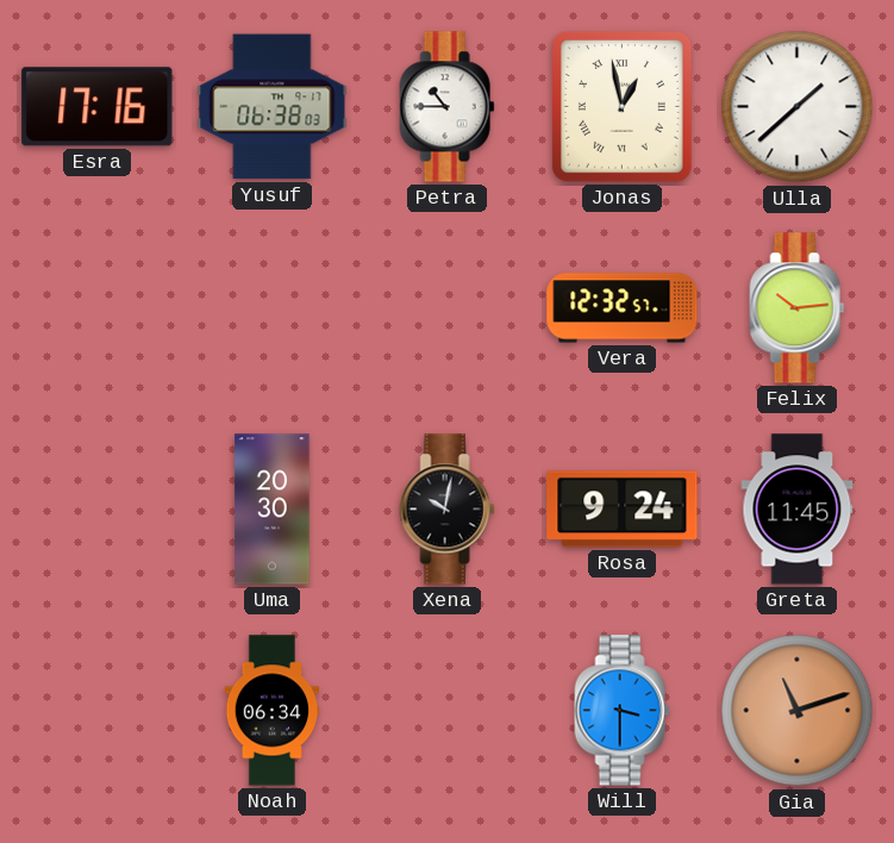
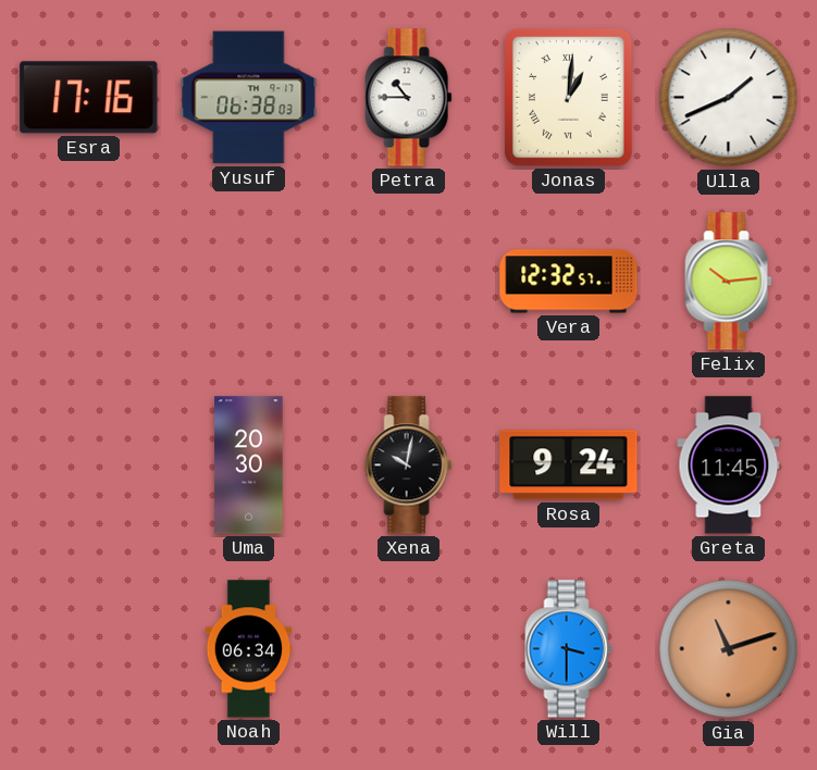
Jonas: 12:58 -> 1:01 (568, 98)
Ulla: 1:38 -> 1:41 (729, 98)
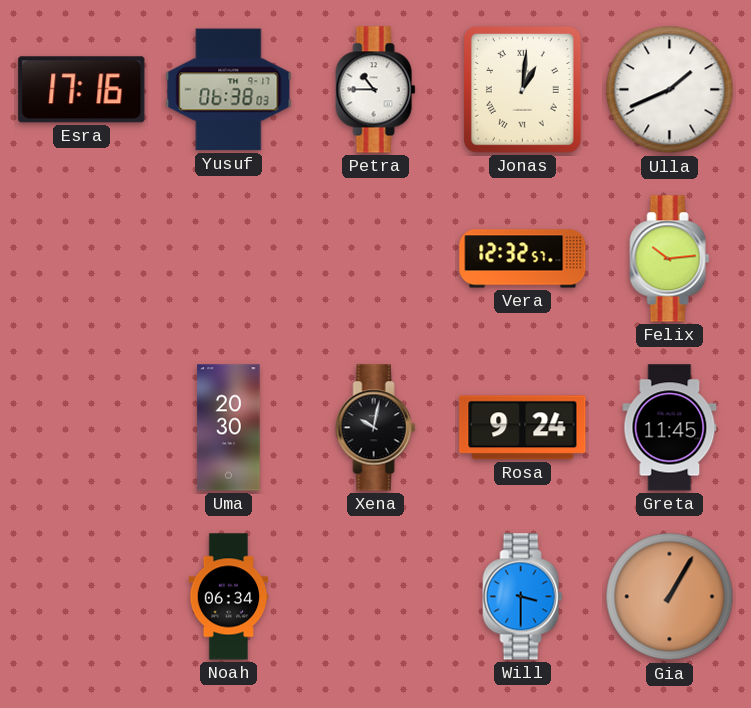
Gia: 11:12 -> 1:05 (670, 597)
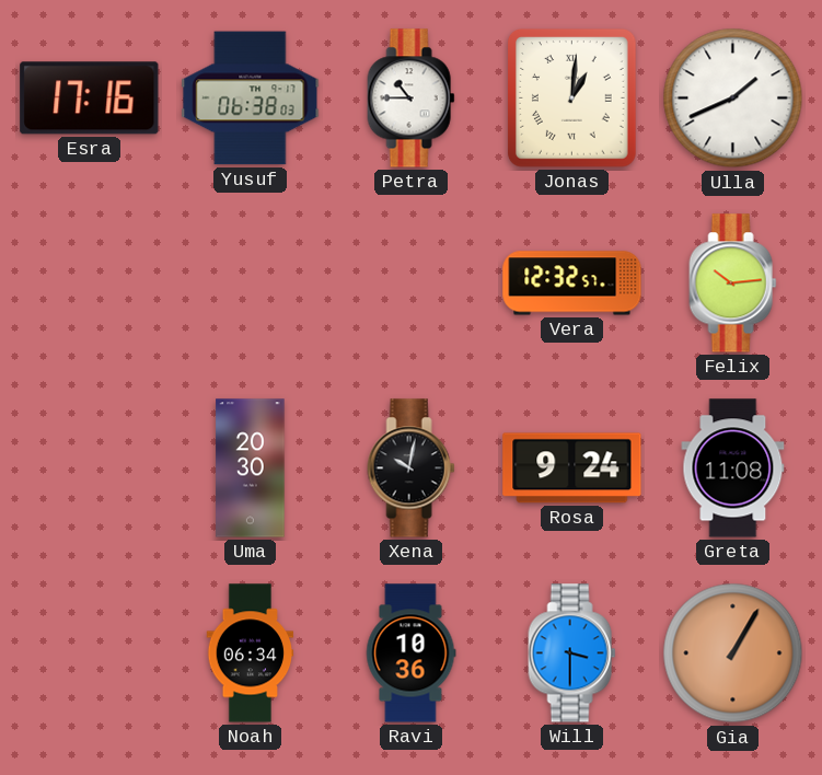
Greta: 11:45 -> 11:08 (733, 469)
Ravi: none -> 10:36 (410, 653)
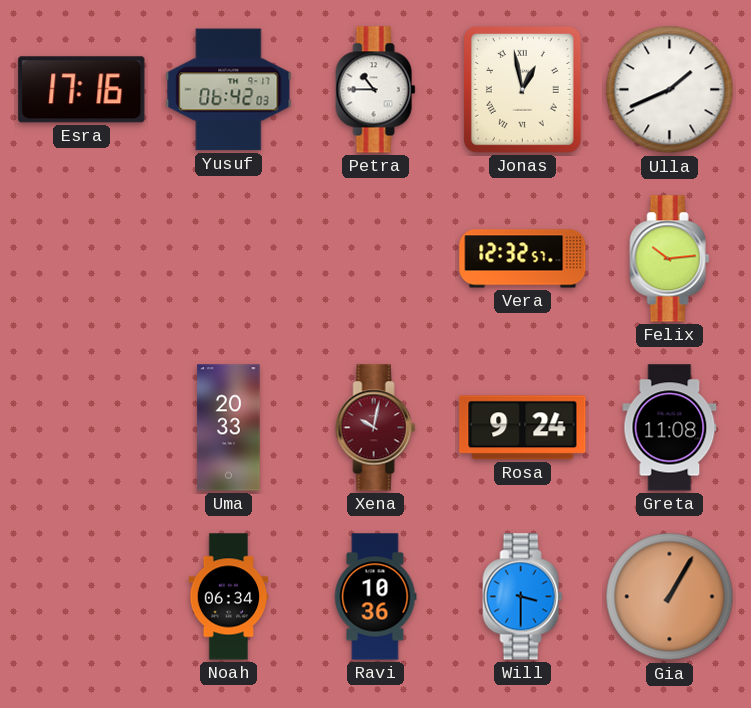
Yusuf: 06:38 -> 06:42 (229, 90)
Jonas: 1:01 -> 12:58 (522, 90)
Uma: 20:30 -> 20:33 (229, 428)
Xena dial: black -> burgundy (376, 428)
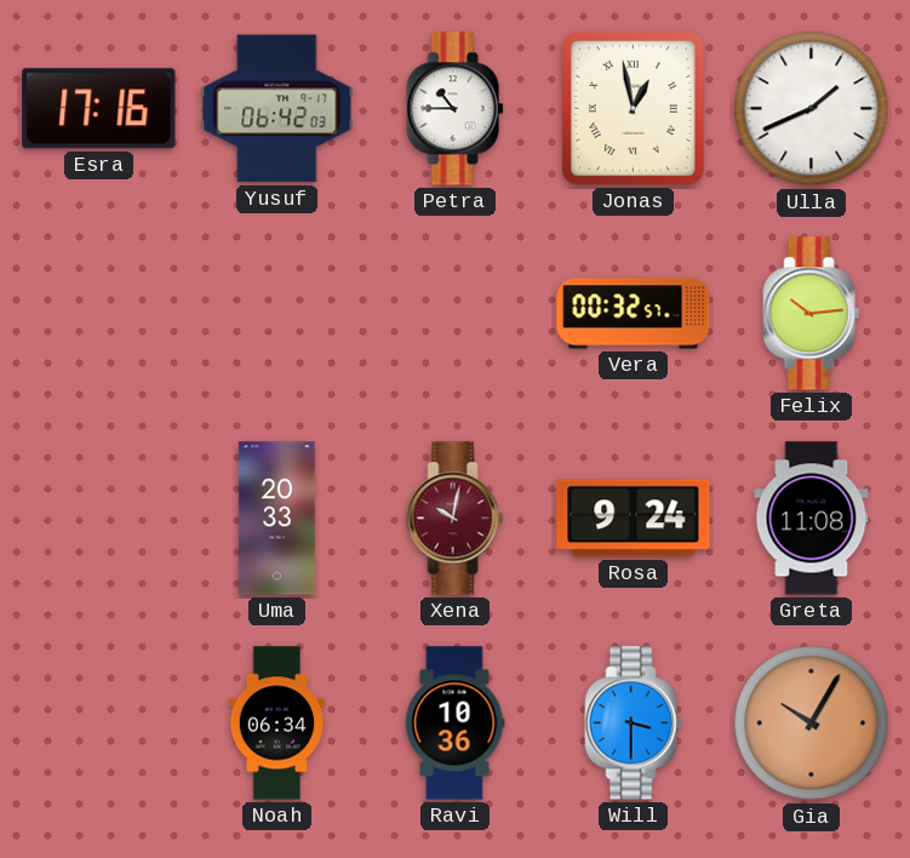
Vera: 12:32 -> 00:32 (634, 314)
Gia: 1:05 -> 10:05 (812, 723)
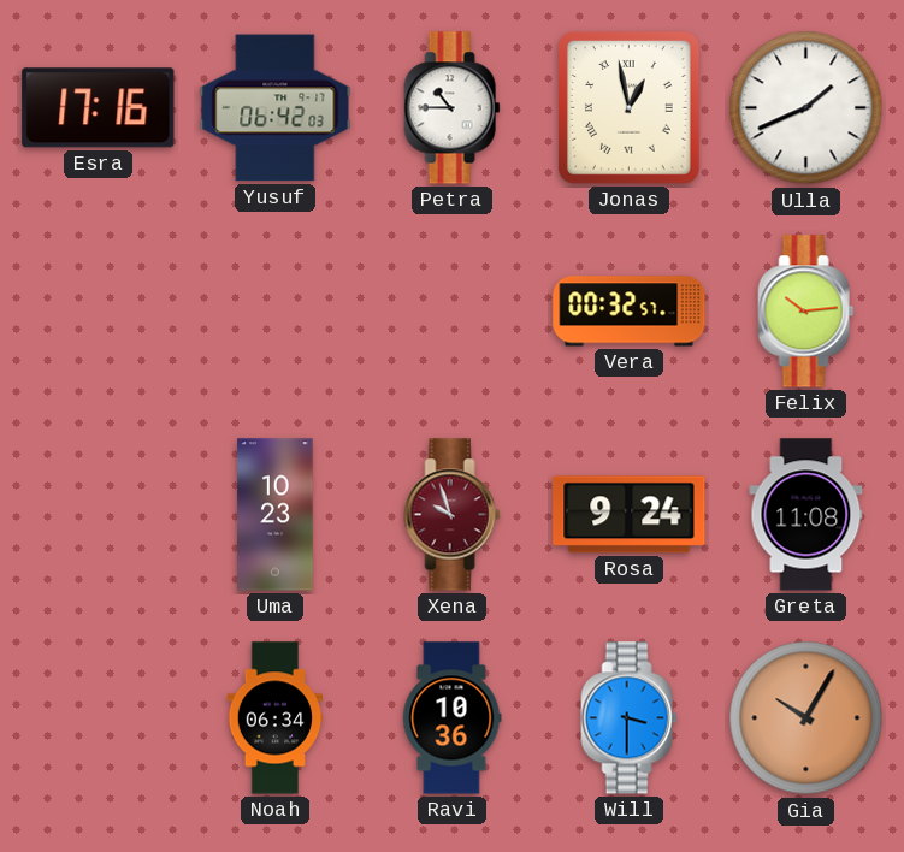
Uma: 20:33 -> 10:23 (276, 515)
Xena: 10:02 -> 9:57 (453, 515)
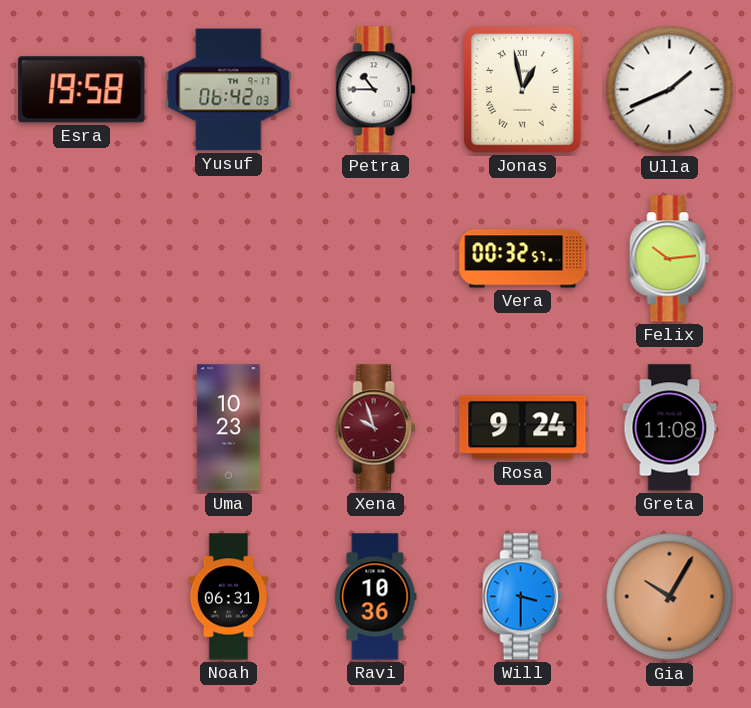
Esra: 17:16 -> 19:58 (82, 90)
Noah: 06:34 -> 06:31 (229, 597)
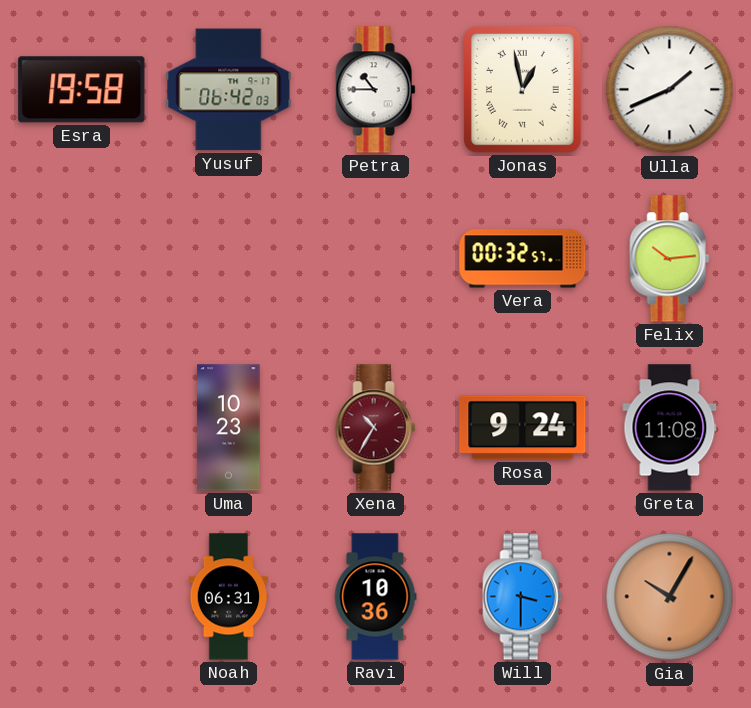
Xena: 9:57 -> 10:35 (376, 428)
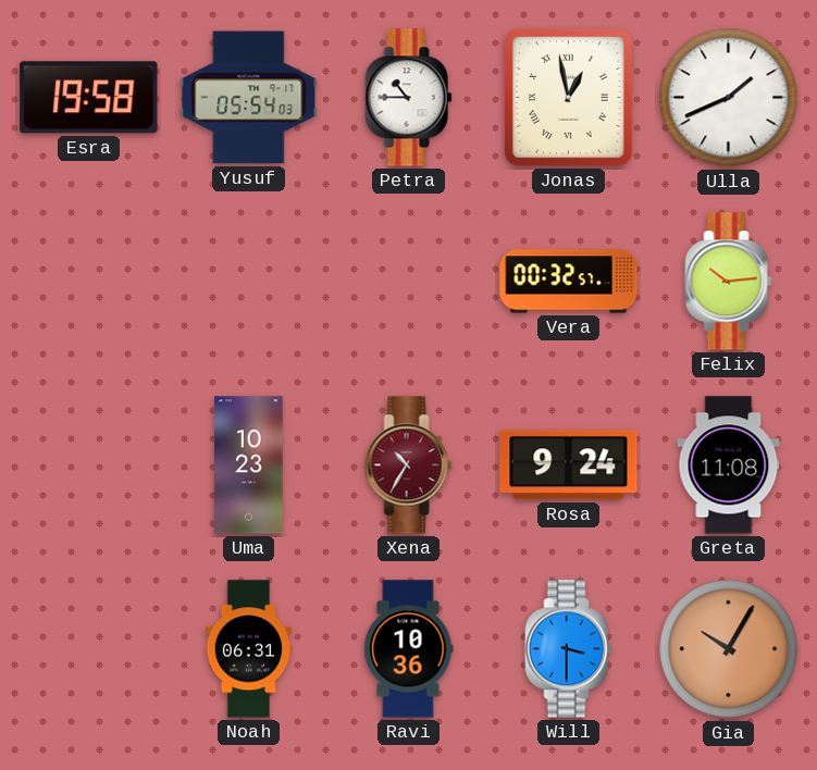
Yusuf: 06:42 -> 05:54 (249, 98)
